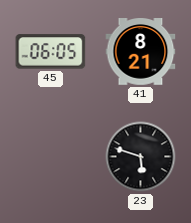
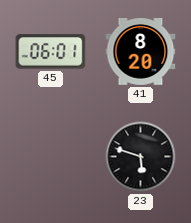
45: 06:05 -> 06:01 (51, 52)
41: 8:21 -> 8:20 (141, 52)
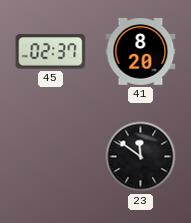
45: 06:01 -> 02:37 (51, 52)
23: 5:48 -> 11:51 (141, 157)
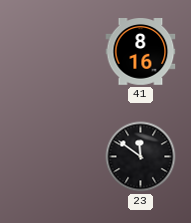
45: 02:37 -> none (51, 52)
41: 8:20 -> 8:16 (141, 52)
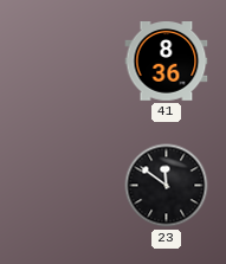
41: 8:16 -> 8:36 (167, 62)
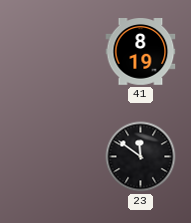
41: 8:36 -> 8:19 (141, 52)
